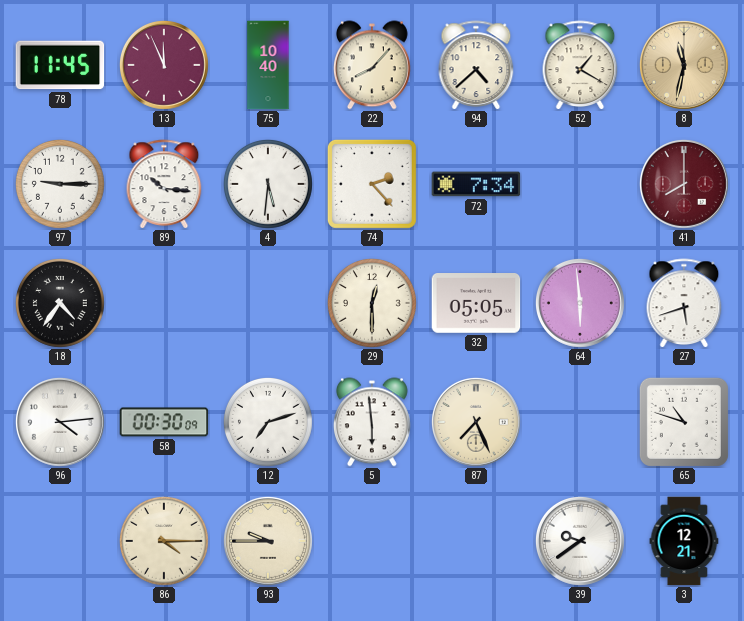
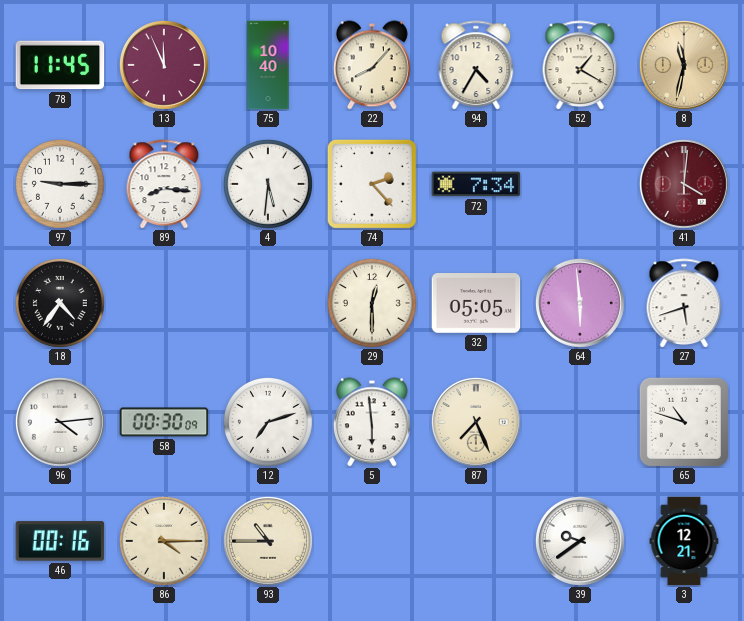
94: 4:38 -> 4:35 (476, 65)
89: 10:16 -> 8:16 (164, 184)
41: 8:00 -> 4:01 (684, 184)
46: none -> 00:16 (60, 541)
93: 9:45 -> 10:45 (268, 541)
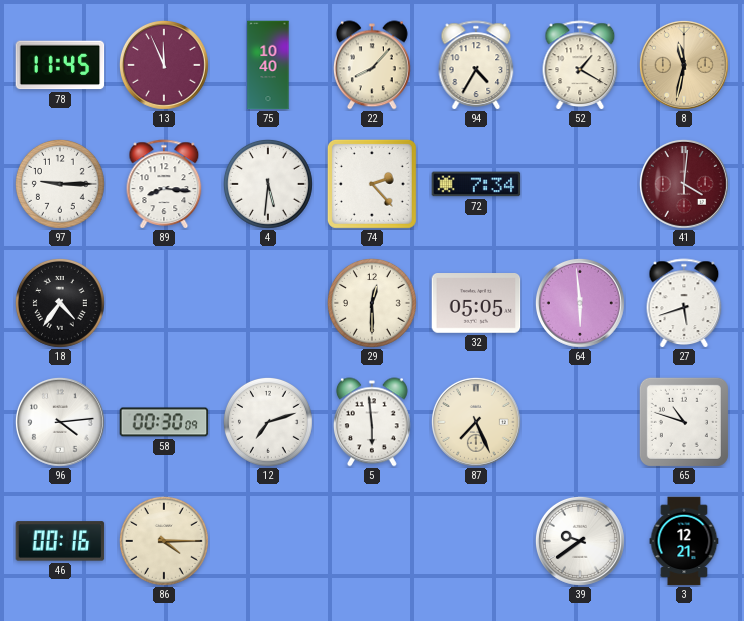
93: 10:45 -> none (268, 541)
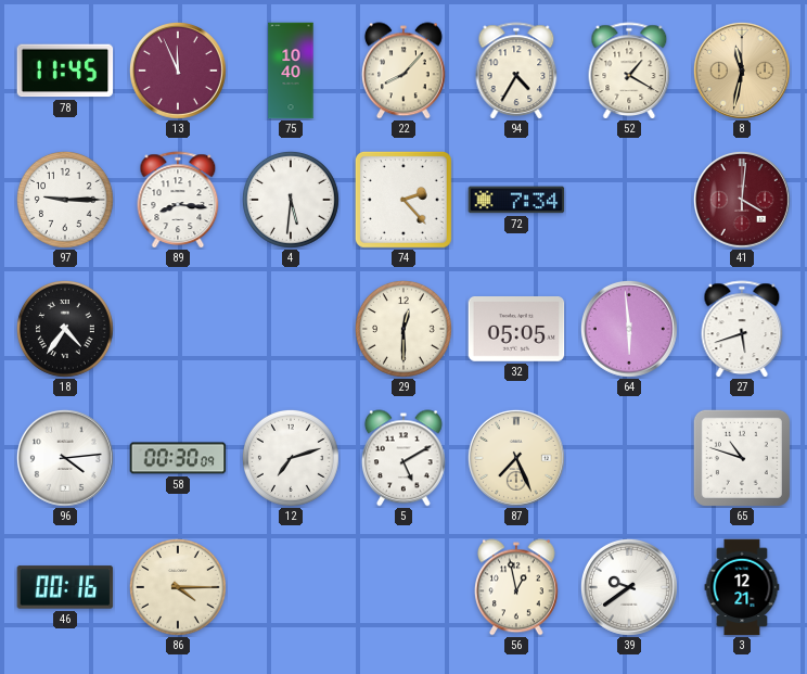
5: 5:59 -> 5:10 (403, 458)
56: none -> 12:58 (516, 587)
